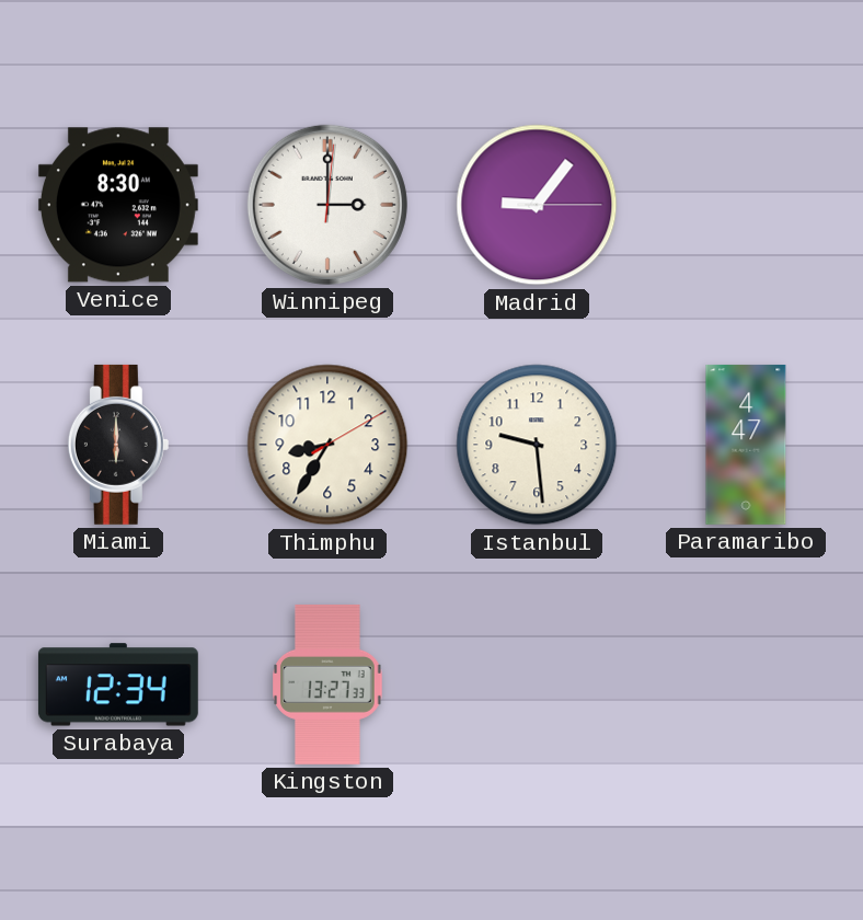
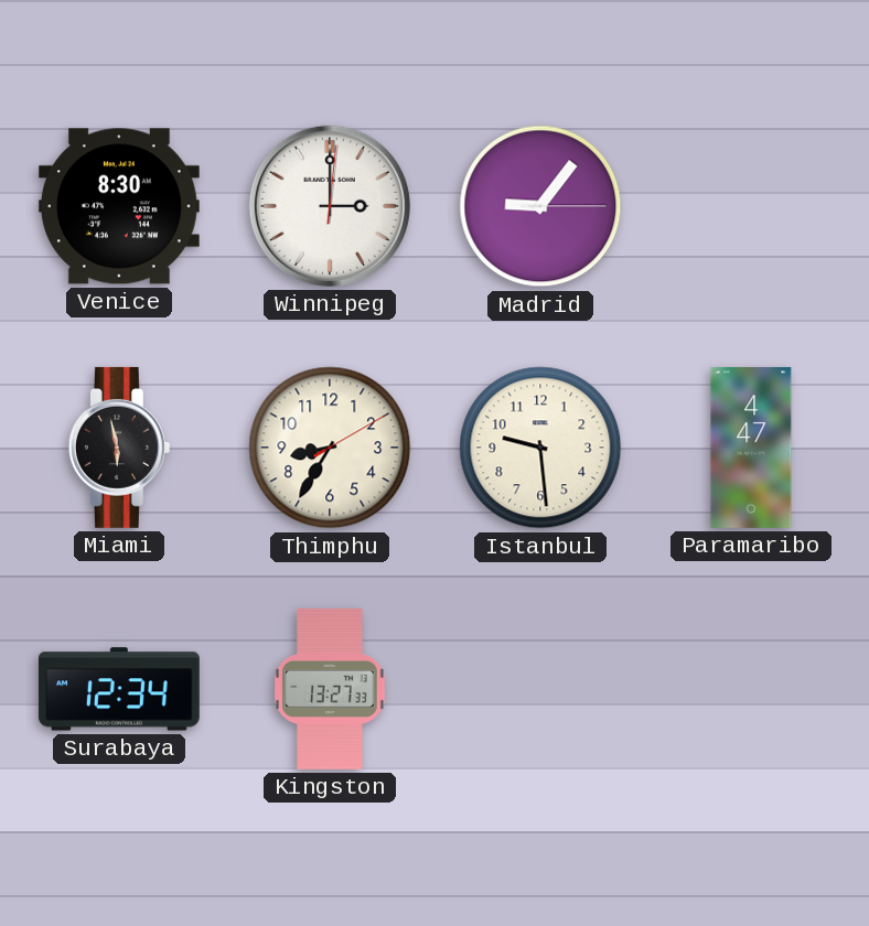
Miami: 6:00 -> 5:58 (119, 448)
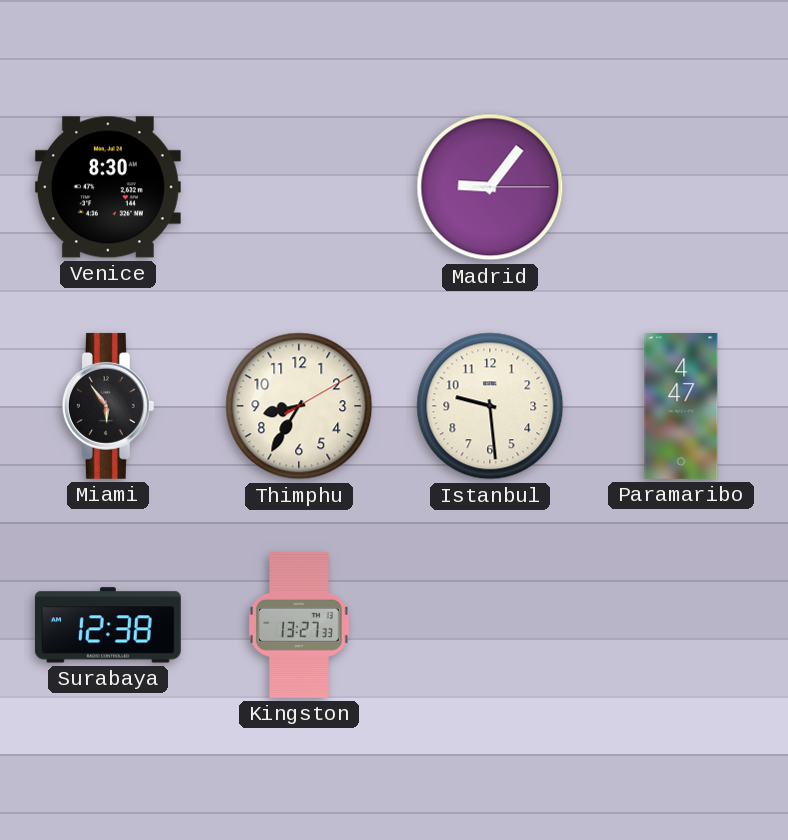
Winnipeg: 3:00 -> none (330, 206)
Miami: 5:58 -> 5:54 (108, 406)
Surabaya: 12:34 -> 12:38 (108, 625)
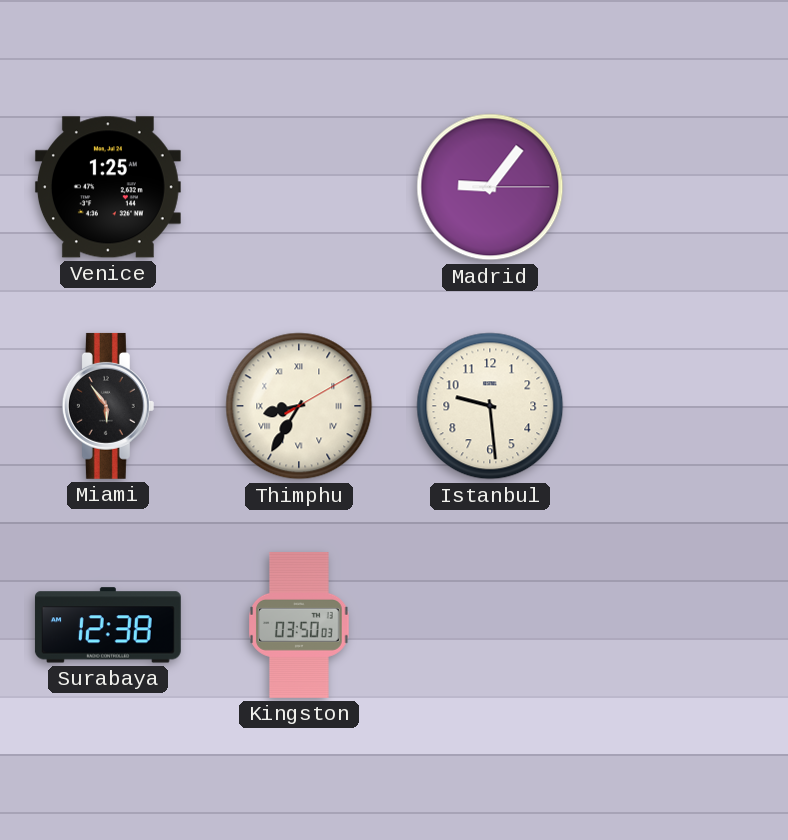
Venice: 8:30 -> 1:25 (108, 187)
Thimphu numerals: Arabic -> Roman (299, 406)
Paramaribo: 4:47 -> none (681, 406)
Kingston: 13:27 -> 03:50 (299, 625)
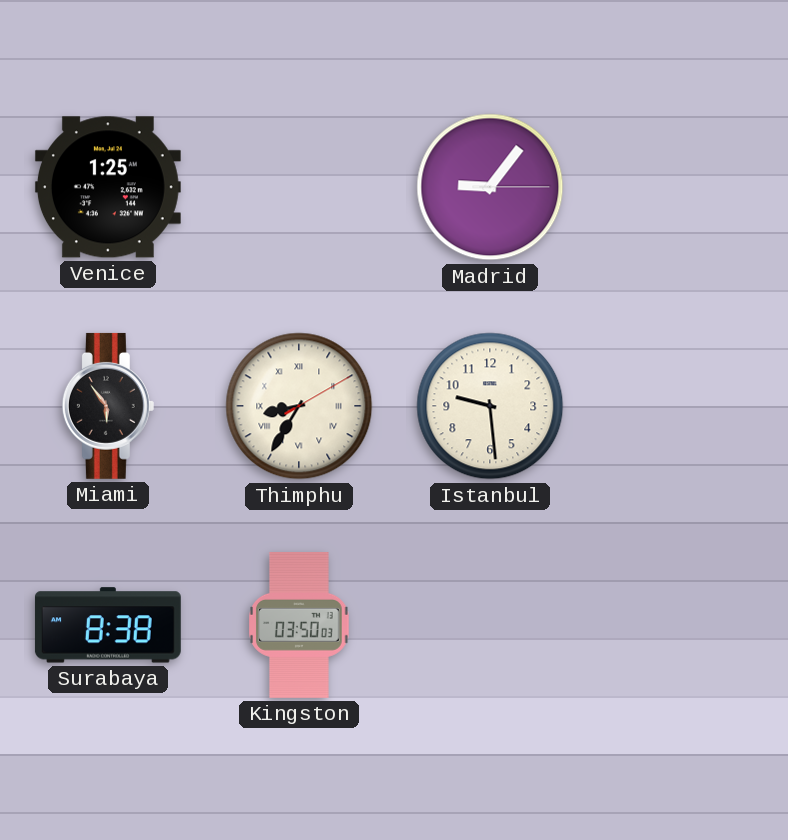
Surabaya: 12:38 -> 8:38 (108, 625)
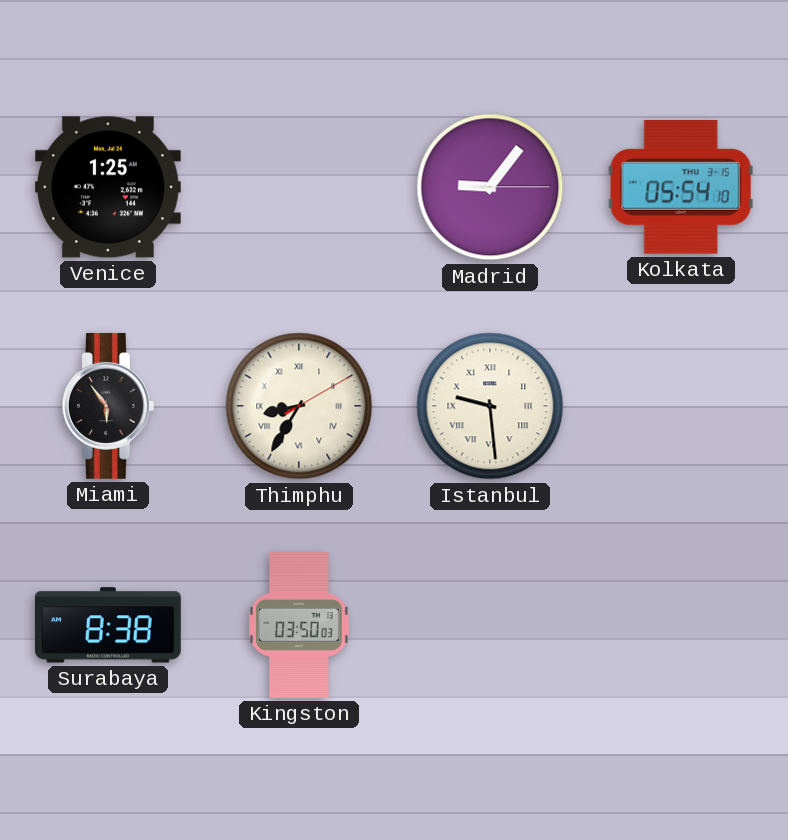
Kolkata: none -> 05:54 (681, 187)
Istanbul numerals: Arabic -> Roman (490, 406)
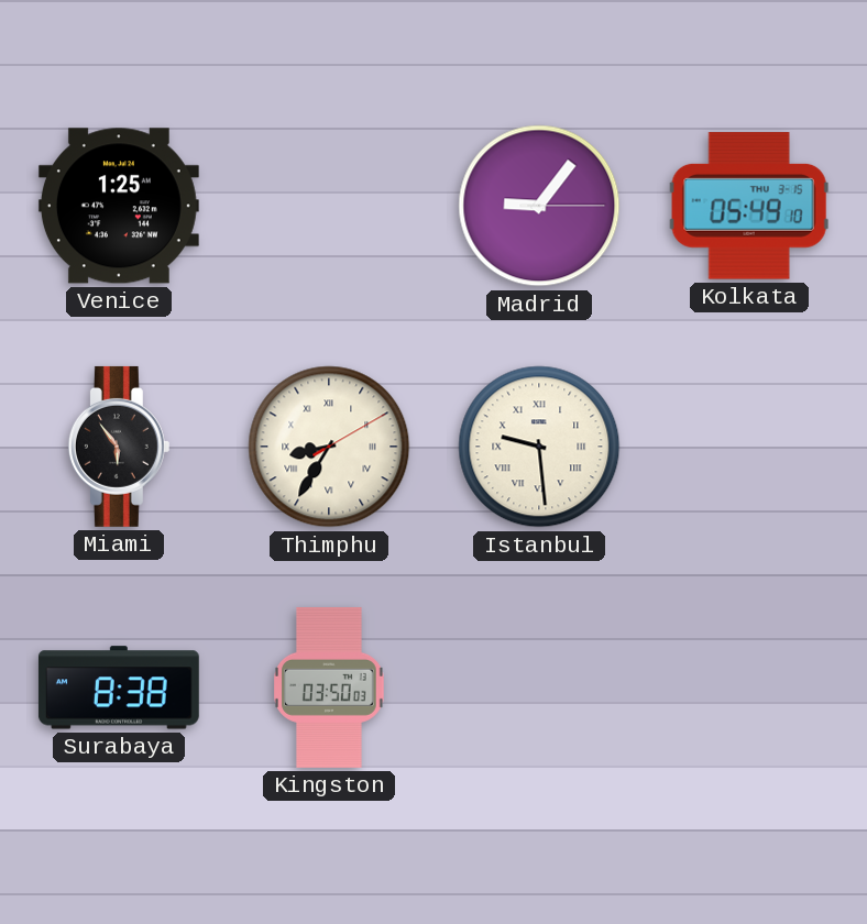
Kolkata: 05:54 -> 05:49 (749, 206)
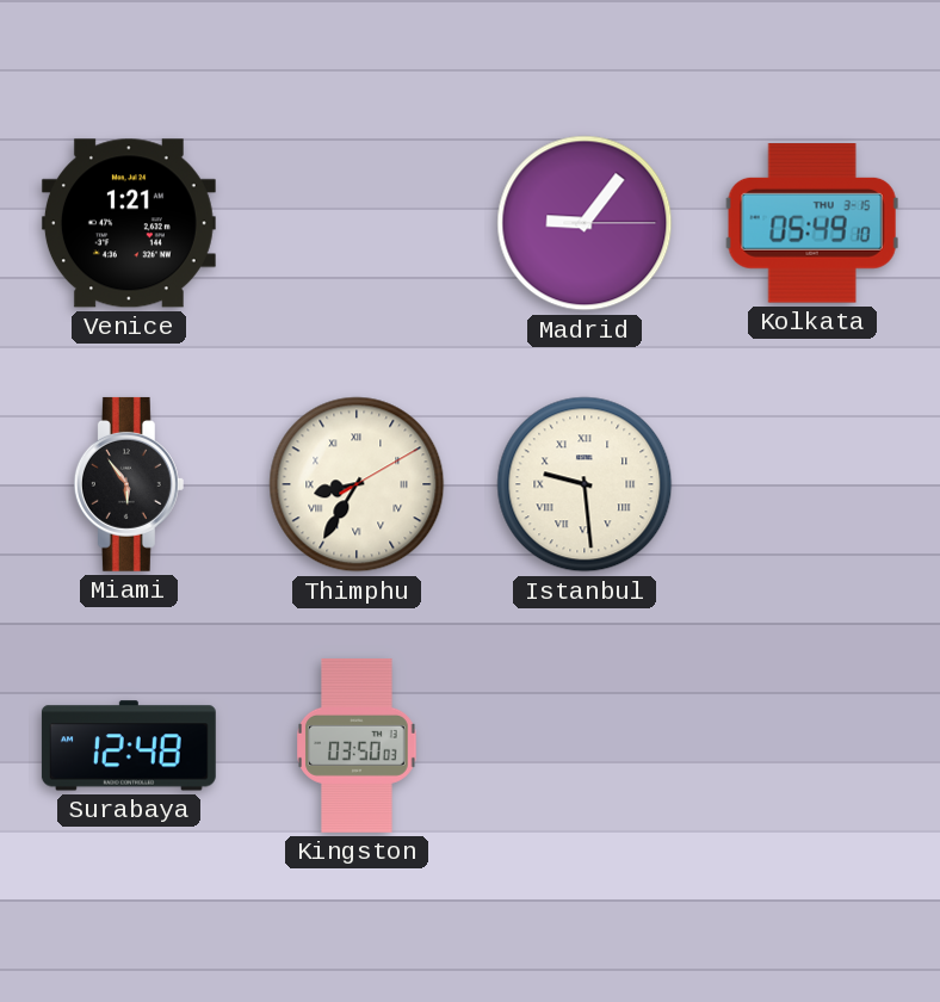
Venice: 1:25 -> 1:21 (129, 223)
Surabaya: 8:38 -> 12:48 (129, 746)
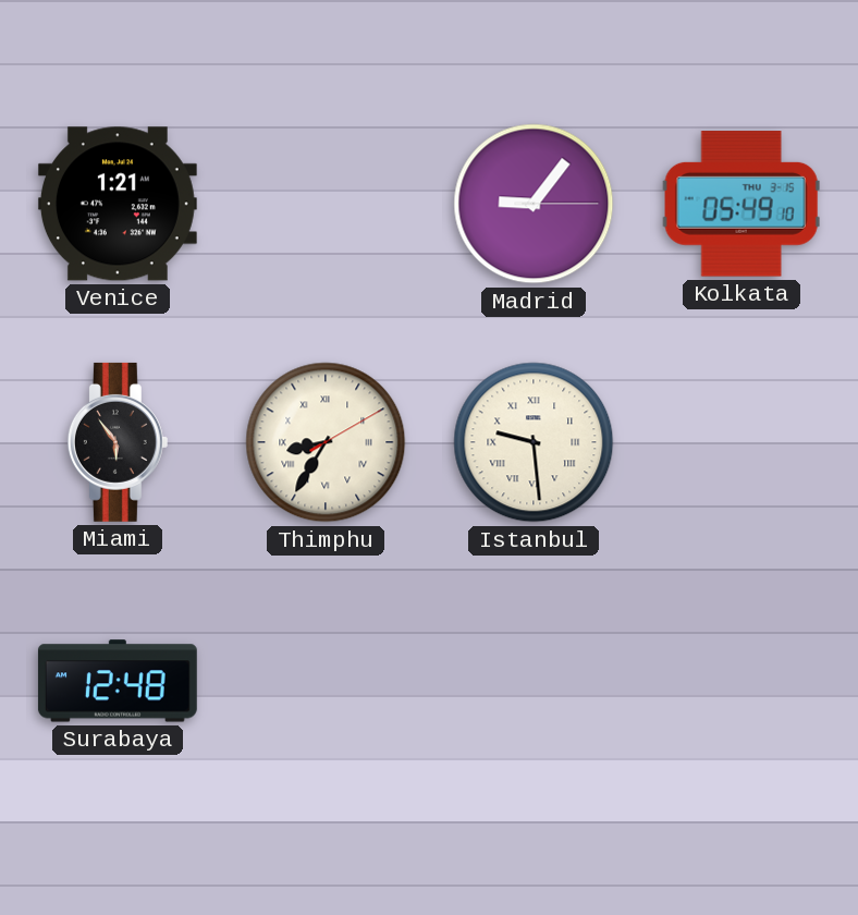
Kingston: 03:50 -> none (357, 746)
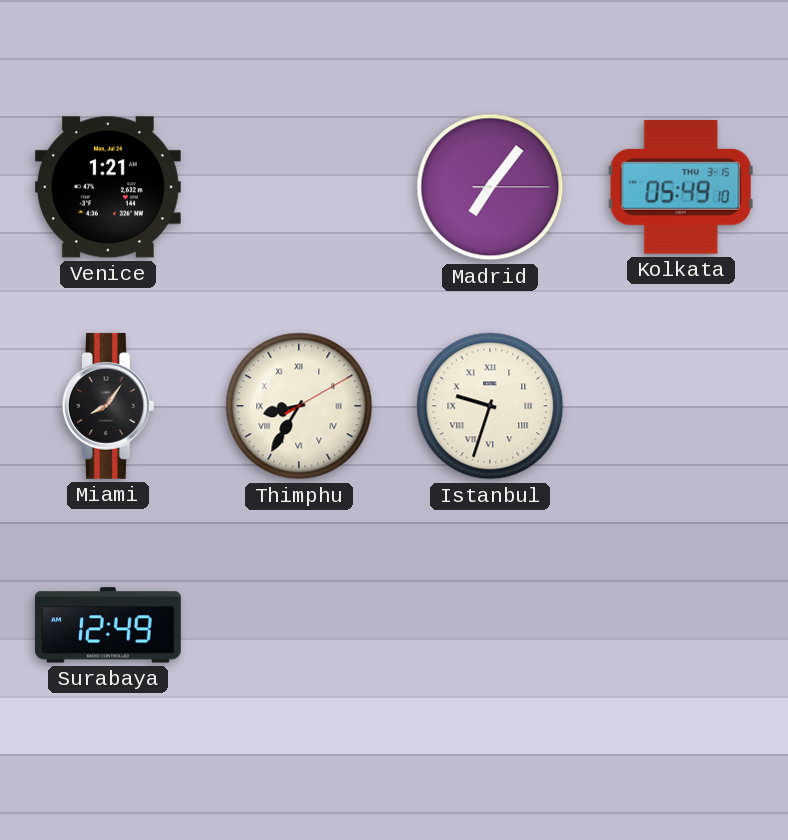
Madrid: 9:06 -> 7:06 (490, 187)
Miami: 5:54 -> 8:06 (108, 406)
Istanbul: 9:29 -> 9:33 (490, 406)
Surabaya: 12:48 -> 12:49 (108, 625)
